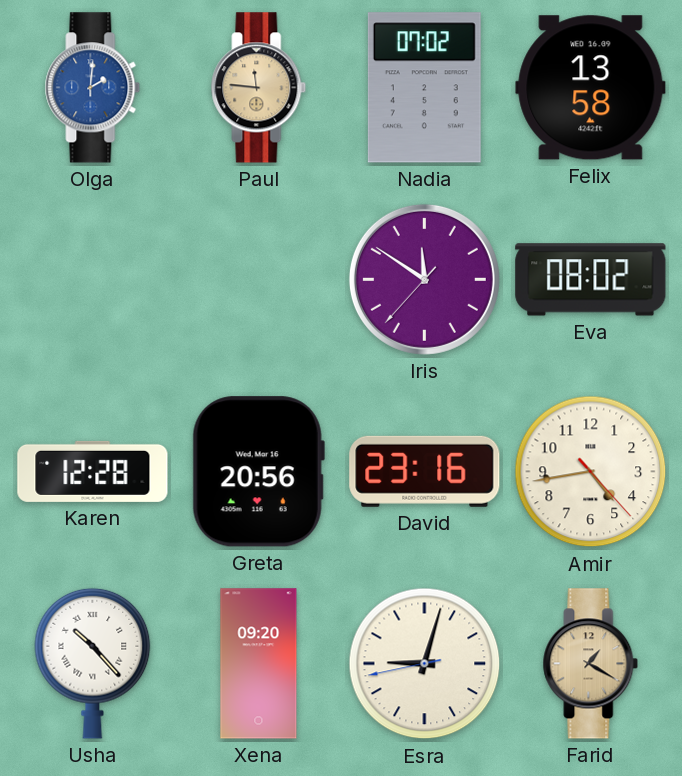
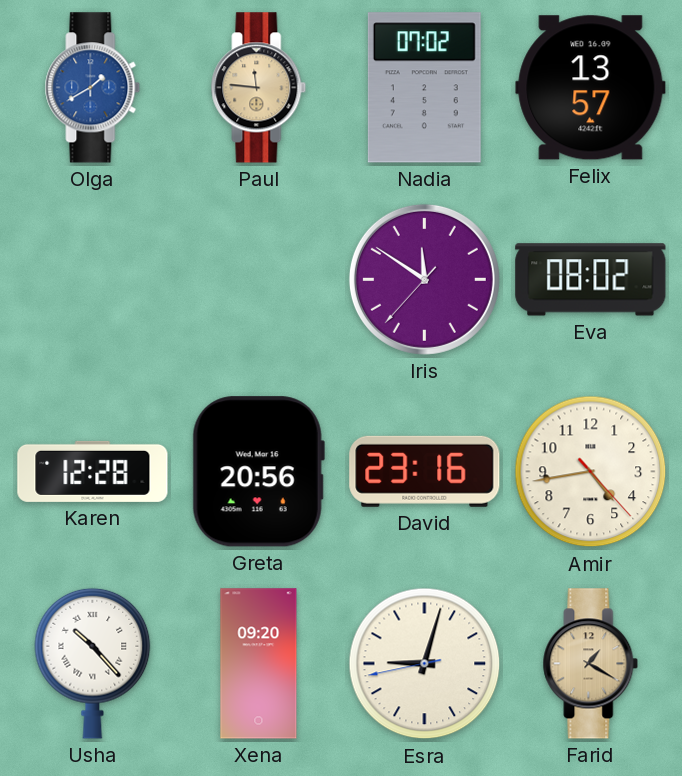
Olga: 2:01 -> 1:40 (93, 88)
Felix: 13:58 -> 13:57 (591, 88)
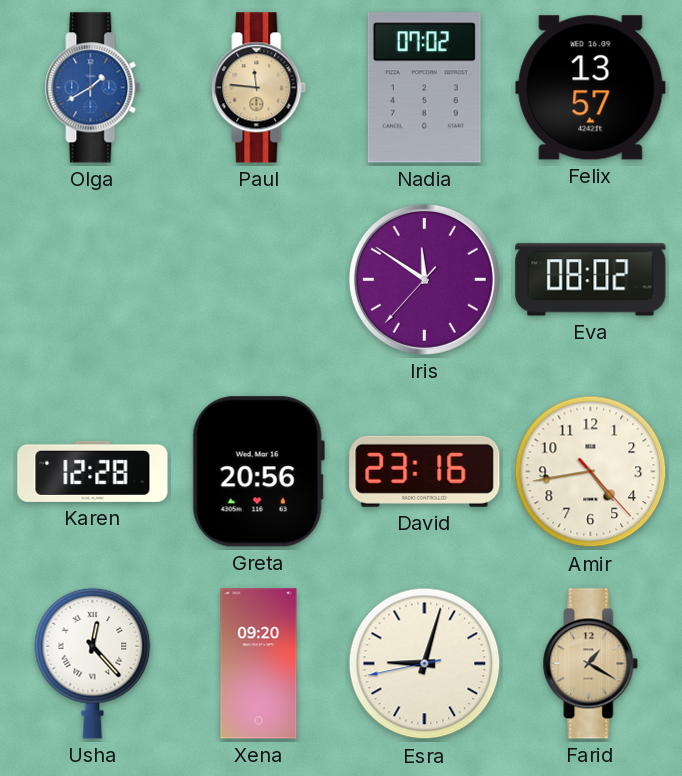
Usha: 10:23 -> 12:23 (93, 663)
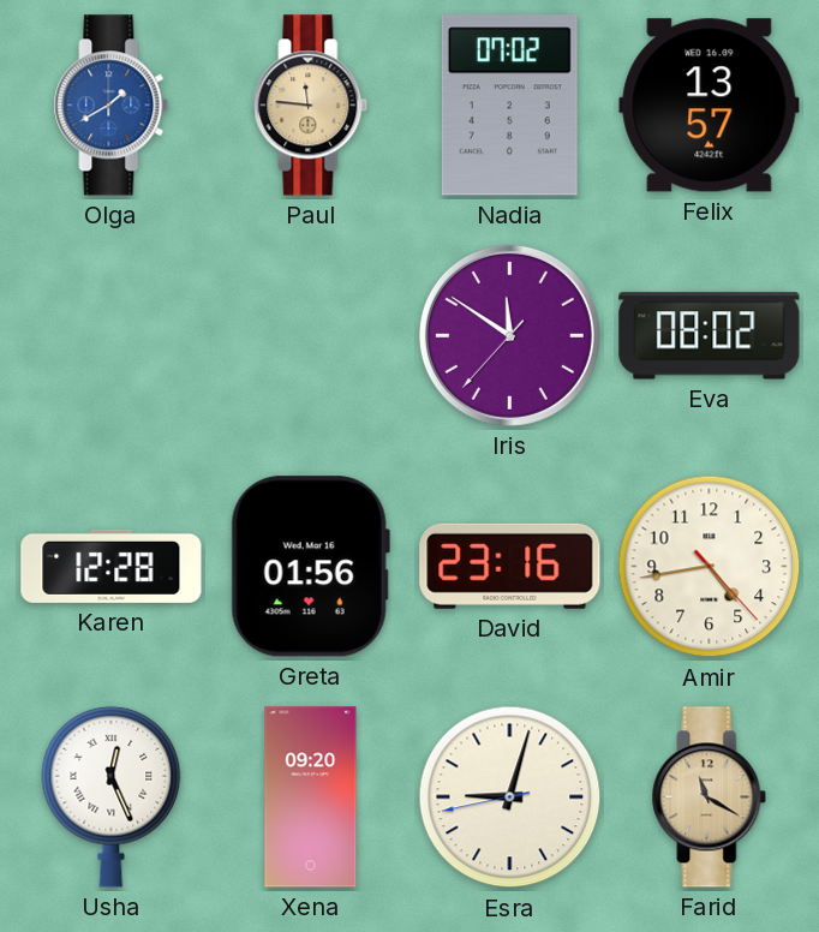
Greta: 20:56 -> 01:56 (310, 567)
Usha: 12:23 -> 12:26 (112, 796)
Farid: 1:20 -> 11:20 (710, 797)
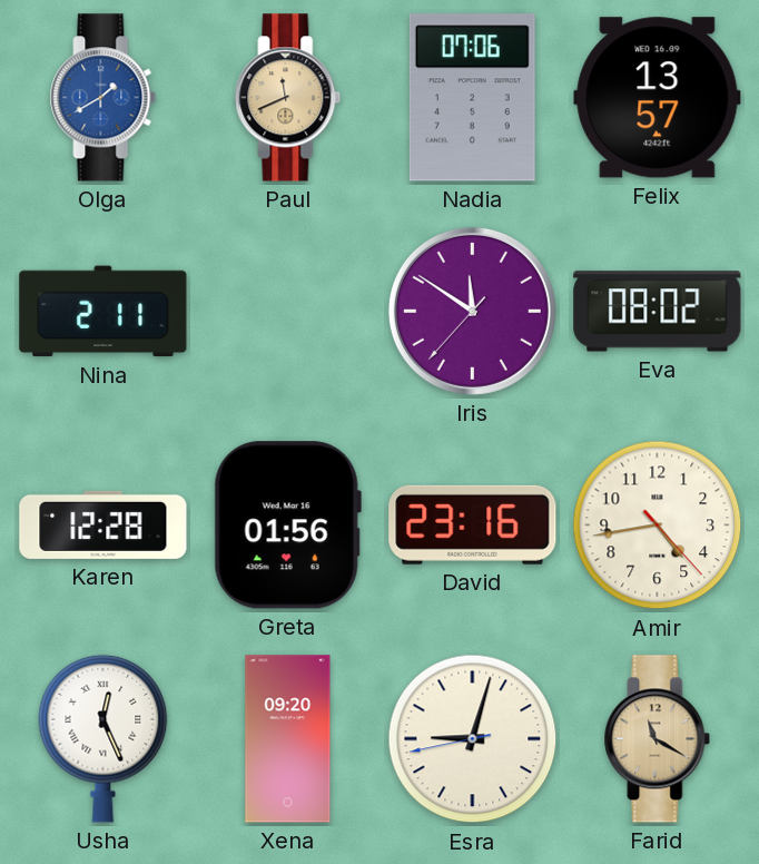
Paul: 11:46 -> 11:41 (288, 98)
Nadia: 07:02 -> 07:06 (472, 98)
Nina: none -> 2:11 (103, 312)
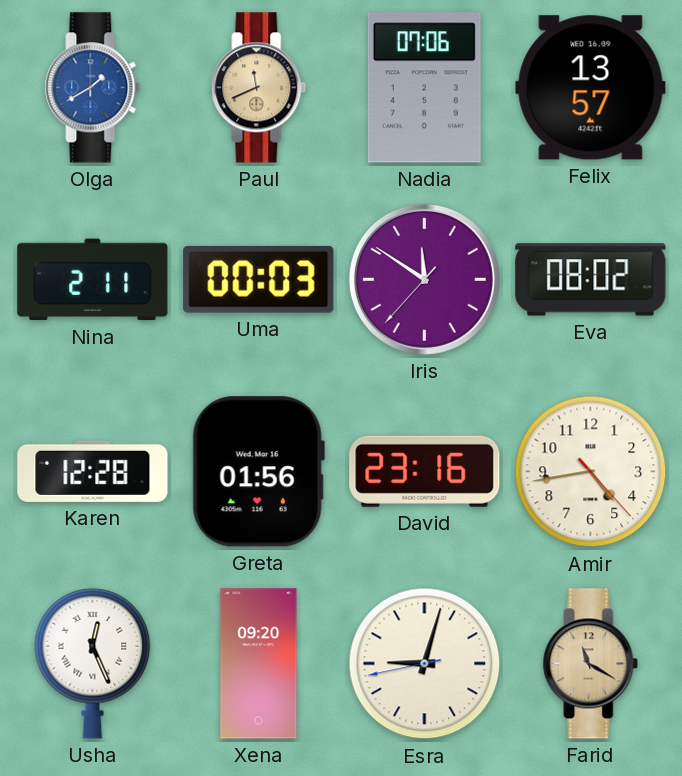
Uma: none -> 00:03 (259, 279)
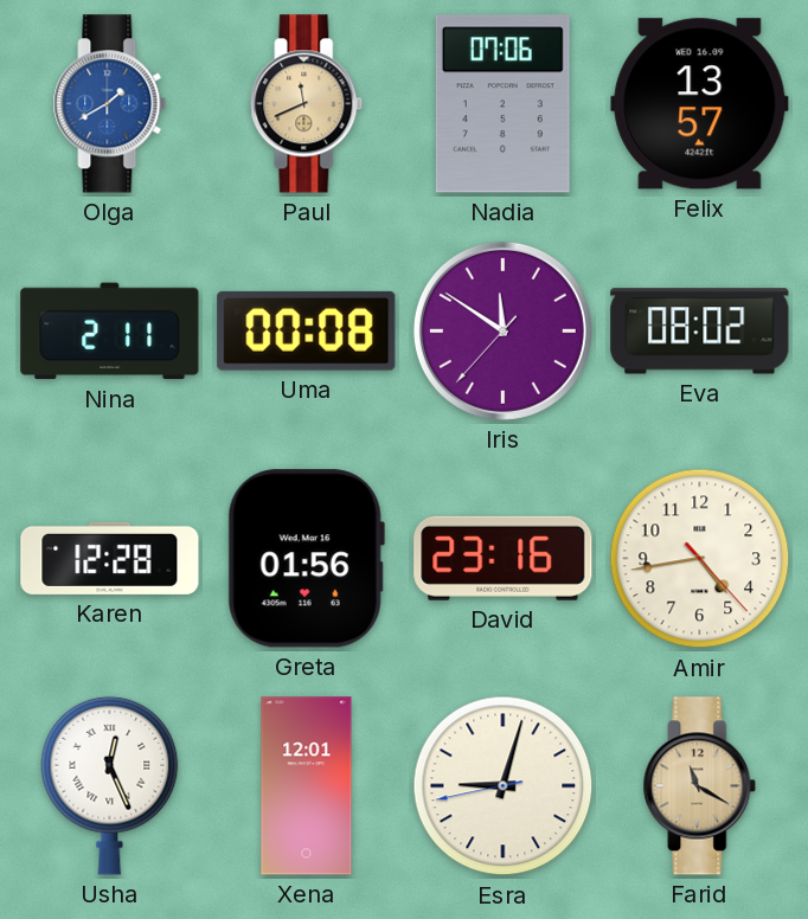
Uma: 00:03 -> 00:08 (307, 330)
Xena: 09:20 -> 12:01 (307, 786)
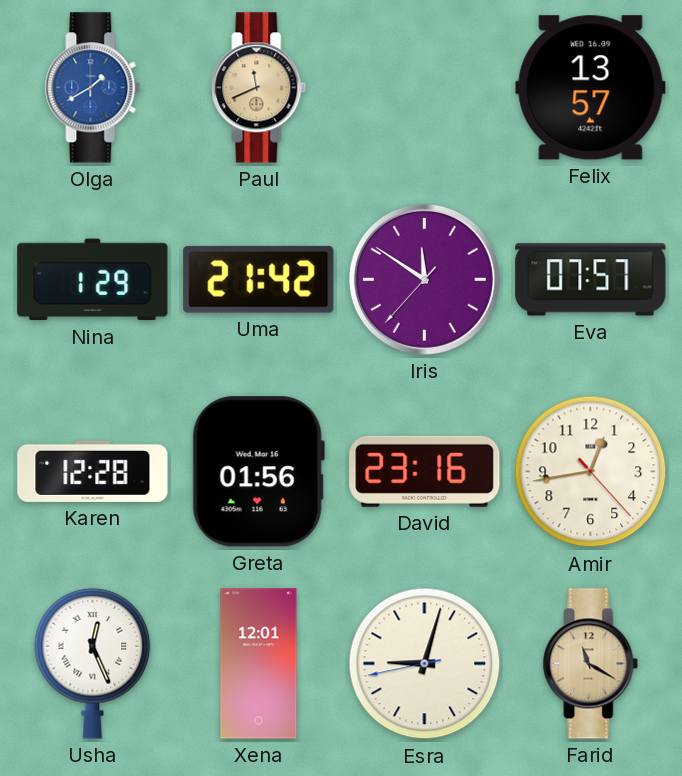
Nadia: 07:06 -> none (502, 104)
Nina: 2:11 -> 1:29 (93, 280)
Uma: 00:08 -> 21:42 (259, 279)
Eva: 08:02 -> 07:57 (591, 280)
Amir: 4:43 -> 12:43 (591, 472)
